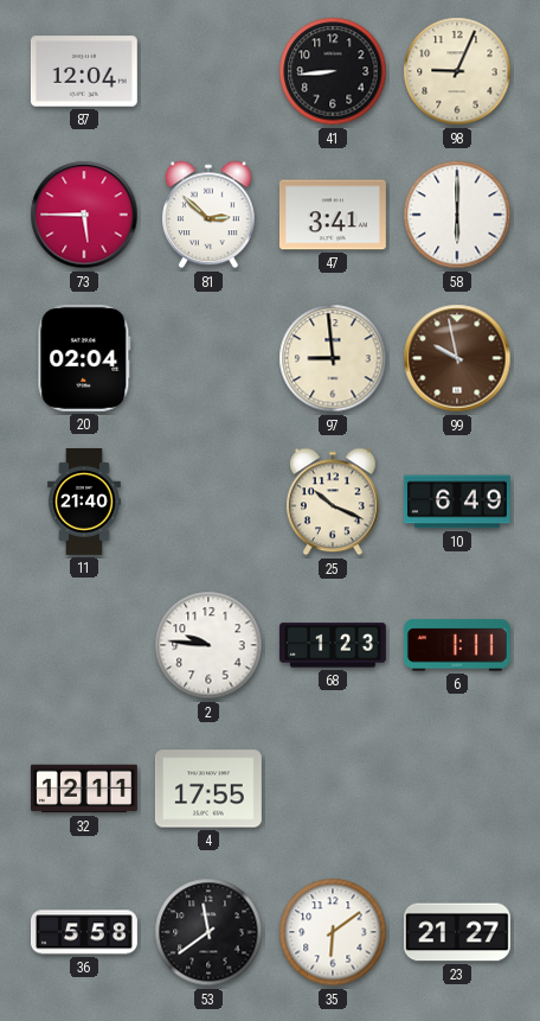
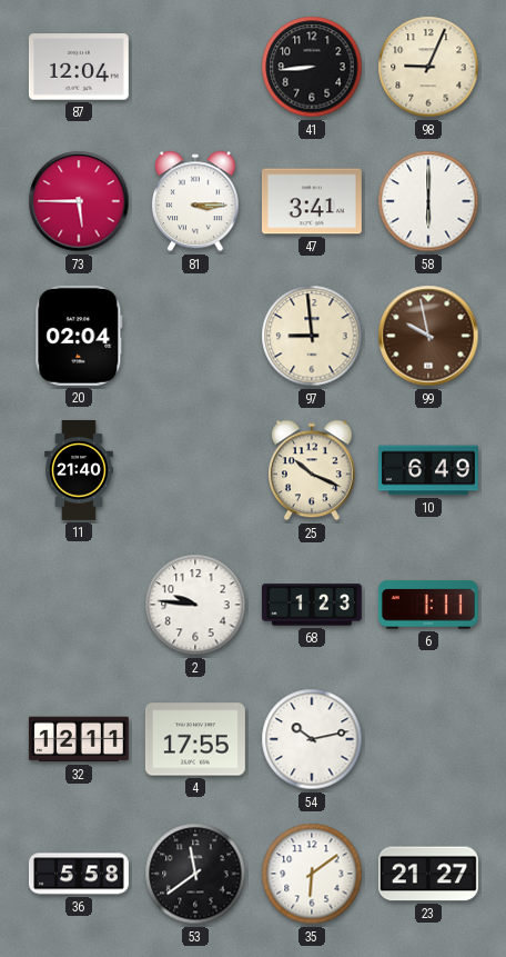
81: 2:52 -> 3:15 (196, 201)
54: none -> 10:13 (312, 739)
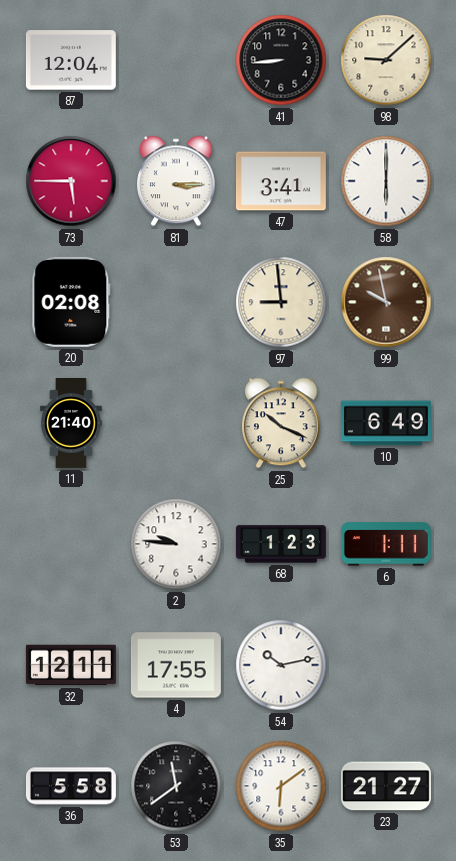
98: 9:04 -> 9:08 (386, 60)
20: 02:04 -> 02:08 (71, 302)
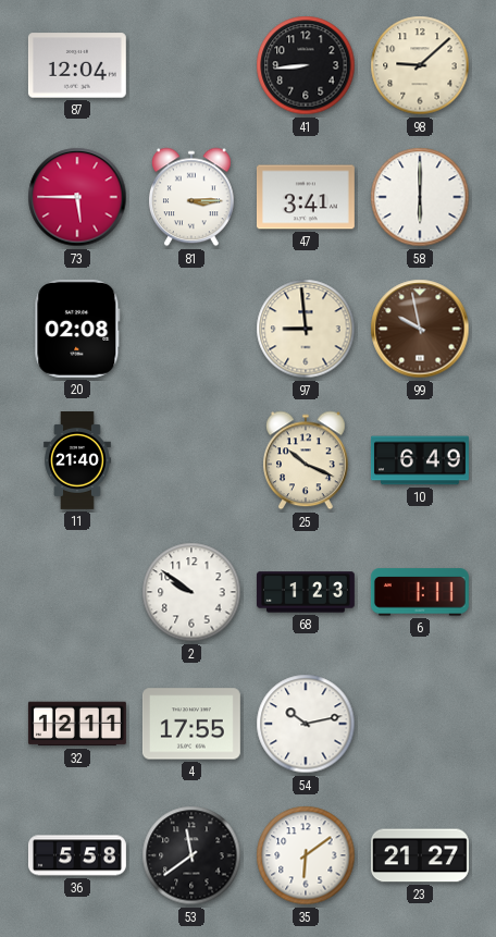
2: 9:46 -> 9:51 (191, 592)
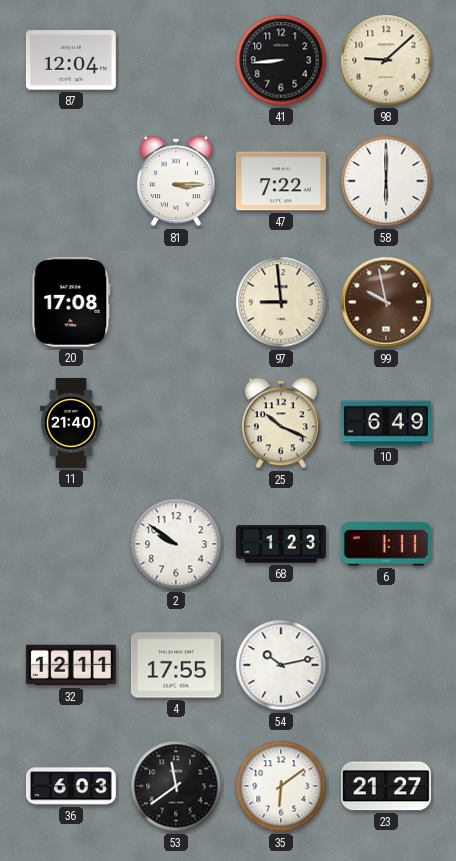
73: 5:45 -> none (77, 197)
47: 3:41 -> 7:22 (281, 181)
20: 02:08 -> 17:08 (71, 302)
36: 5:58 -> 6:03 (71, 786)
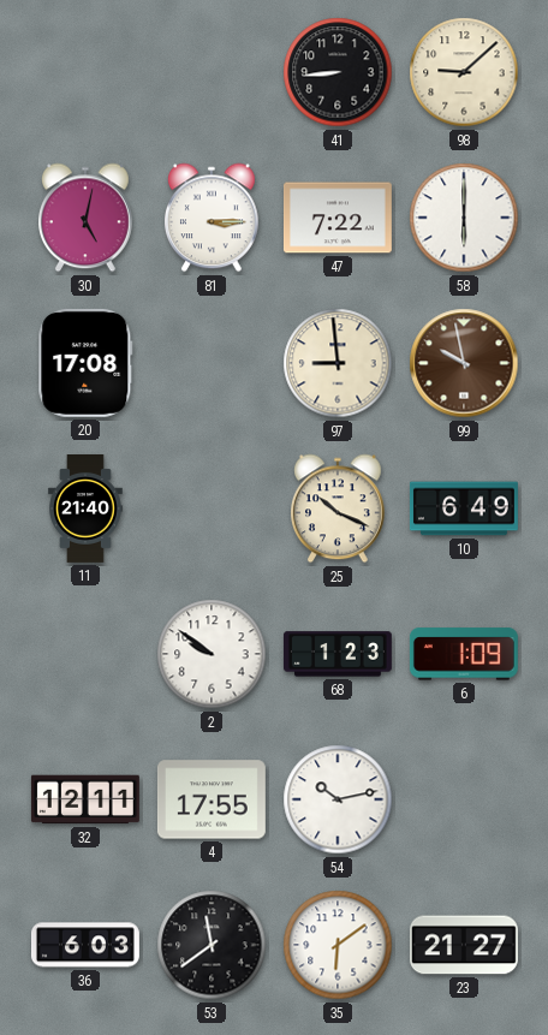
87: 12:04 -> none (71, 60)
30: none -> 5:02 (87, 218)
6: 1:11 -> 1:09 (464, 654)
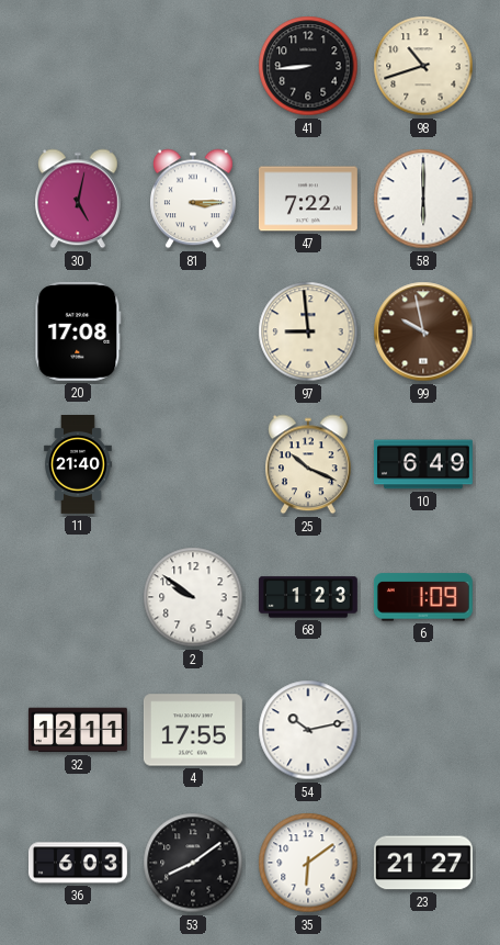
98: 9:08 -> 10:42 (423, 66)
53: 11:39 -> 8:09 (193, 863)
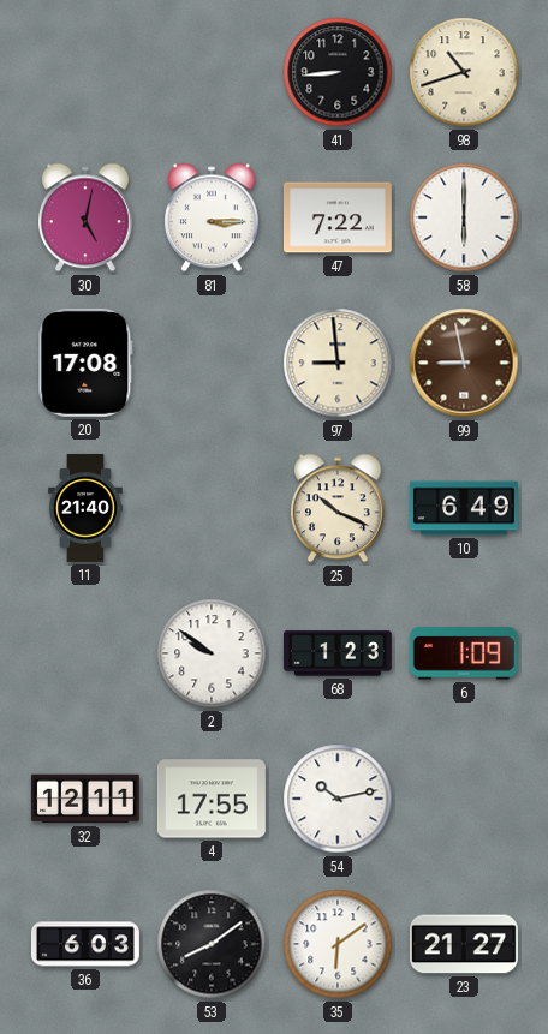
99: 9:58 -> 8:58 (464, 363)
